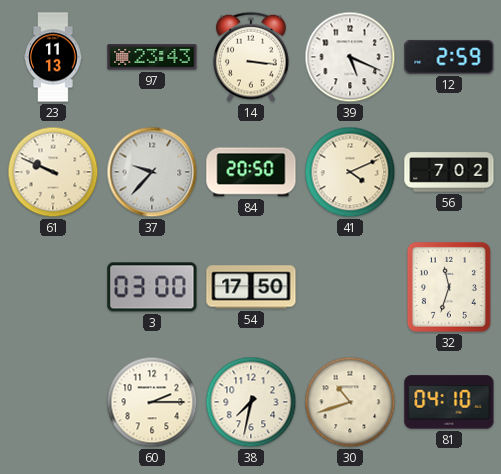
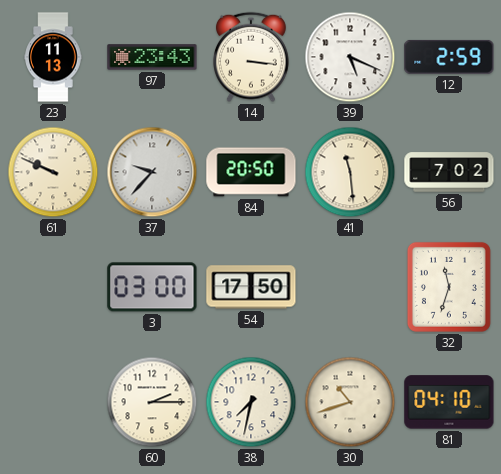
41: 4:11 -> 11:29 (350, 172)
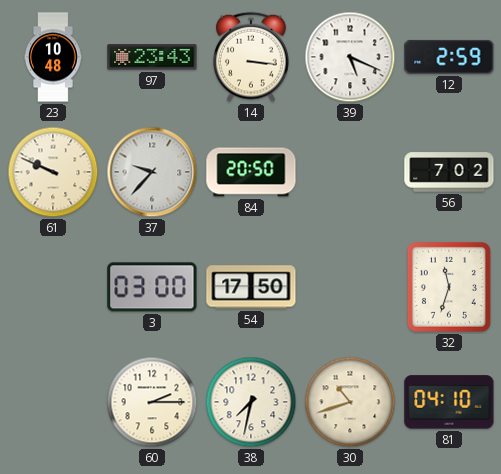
23: 11:13 -> 10:48 (53, 57)
41: 11:29 -> none (350, 172)
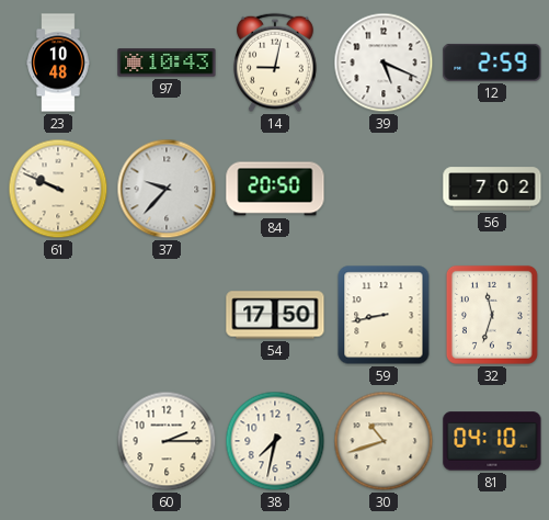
97: 23:43 -> 10:43 (167, 63)
14: 3:16 -> 9:02 (276, 63)
3: 03:00 -> none (152, 287)
59: none -> 8:43 (384, 315)
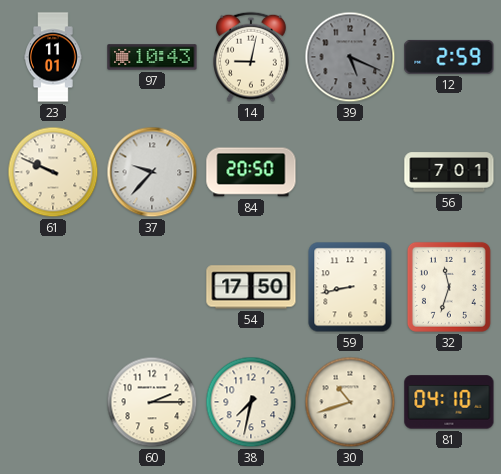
23: 10:48 -> 11:01 (53, 57)
39 dial: white -> grey (350, 57)
56: 7:02 -> 7:01 (449, 172)
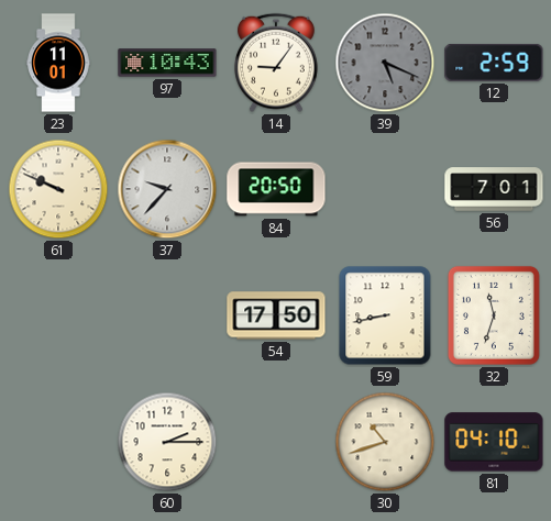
14: 9:02 -> 9:06 (277, 63)
38: 7:32 -> none (251, 402)
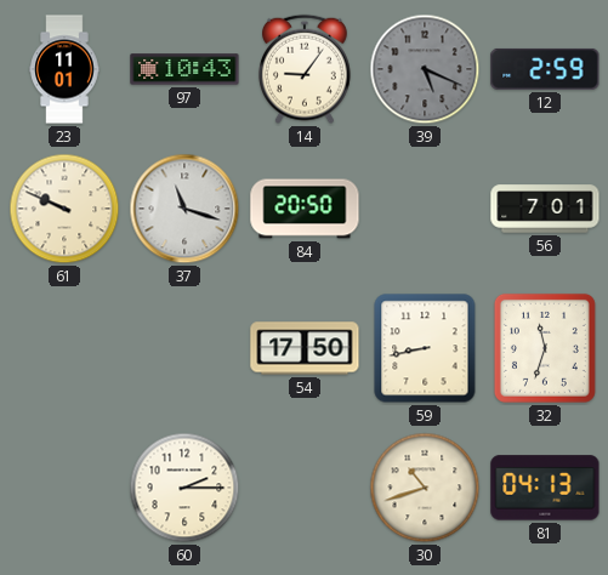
37: 9:37 -> 11:18 (184, 209)
81: 04:10 -> 04:13 (545, 488)
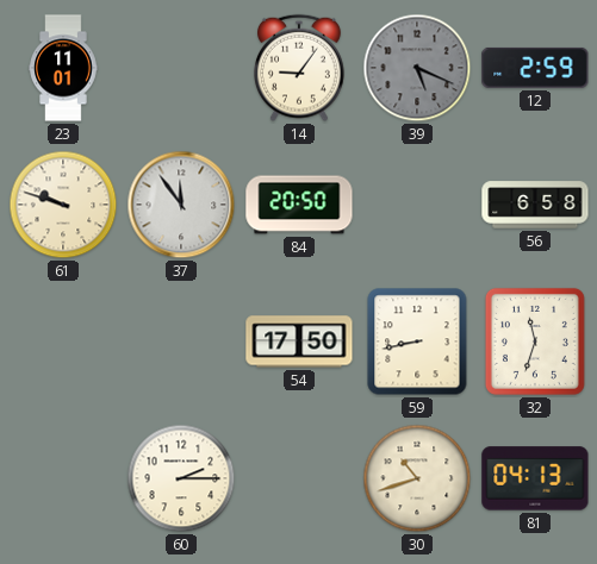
97: 10:43 -> none (184, 69)
61: 9:49 -> 9:48 (63, 205)
37: 11:18 -> 11:54 (181, 205)
56: 7:01 -> 6:58 (535, 205)
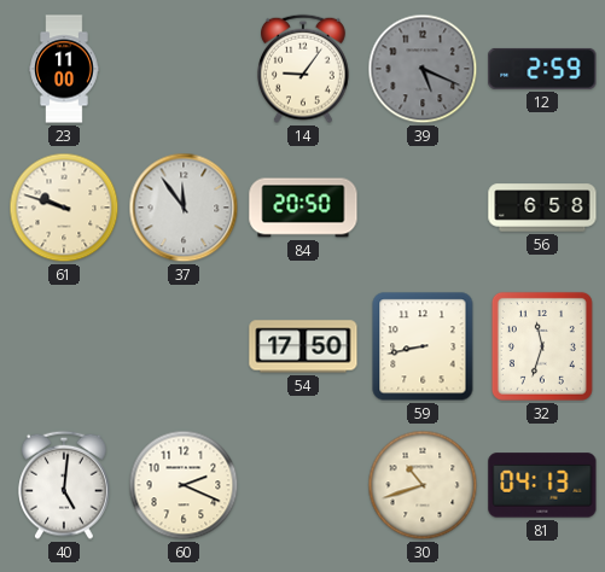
23: 11:01 -> 11:00 (64, 69)
40: none -> 5:01 (65, 485)
60: 2:15 -> 2:19 (184, 485)
